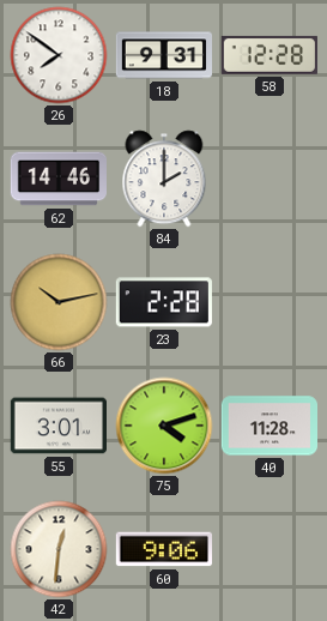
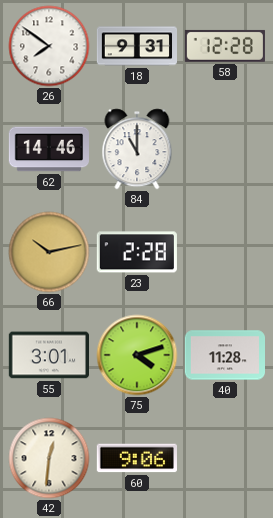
84: 2:00 -> 11:00 (137, 149)
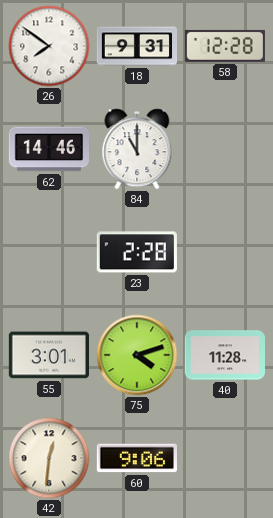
66: 10:13 -> none (49, 252)
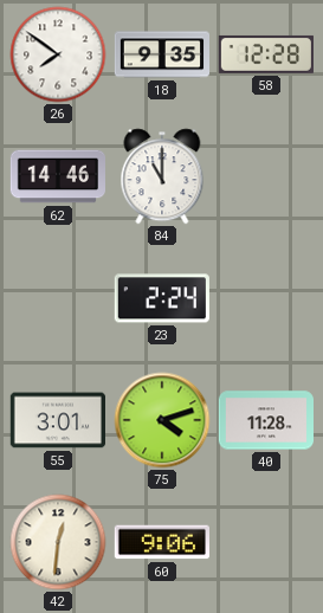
18: 9:31 -> 9:35 (161, 54)
23: 2:28 -> 2:24 (162, 298)
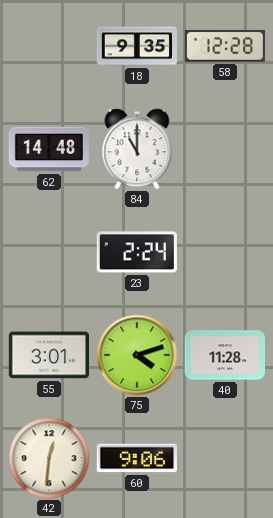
26: 7:51 -> none (58, 54)
62: 14:46 -> 14:48 (48, 149)
